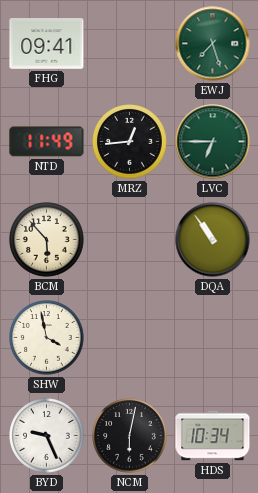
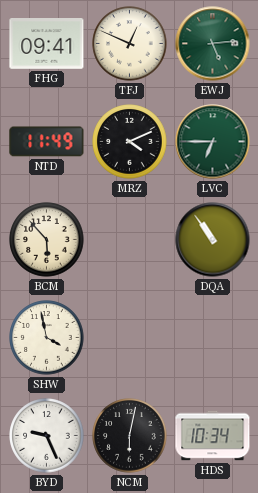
TFJ: none -> 12:49 (130, 44)
EWJ: 7:27 -> 5:14 (213, 44)
MRZ: 12:44 -> 4:11 (130, 142)
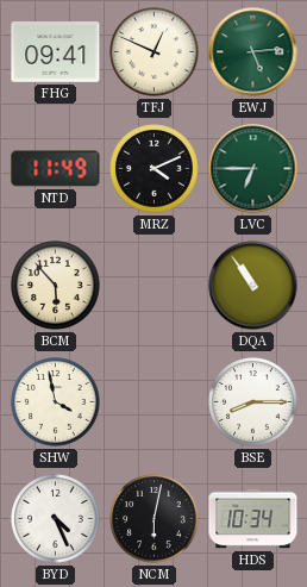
BSE: none -> 8:15 (253, 402)
BYD: 9:26 -> 4:26 (56, 519)
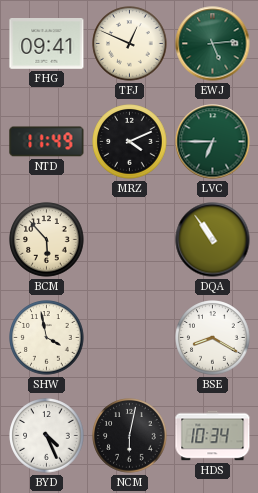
BSE: 8:15 -> 8:20 (213, 338)
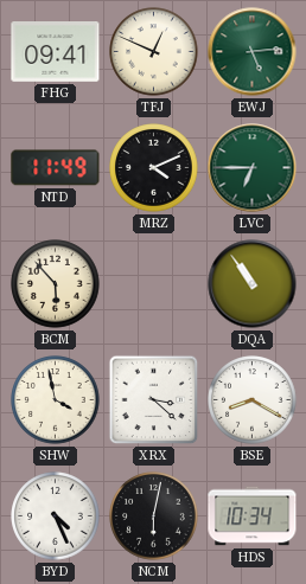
XRX: none -> 3:22 (154, 400)
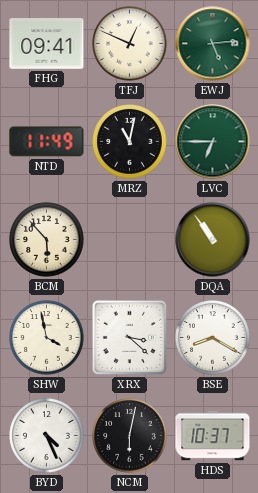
MRZ: 4:11 -> 11:02 (130, 142)
HDS: 10:34 -> 10:37 (213, 436)
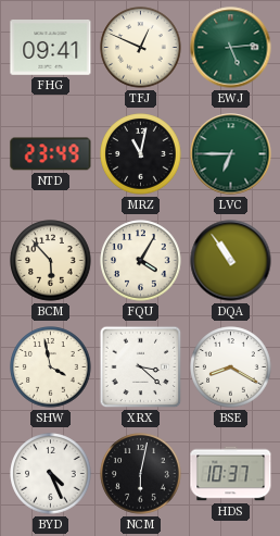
NTD: 11:49 -> 23:49 (51, 154)
FQU: none -> 4:05 (141, 261)
